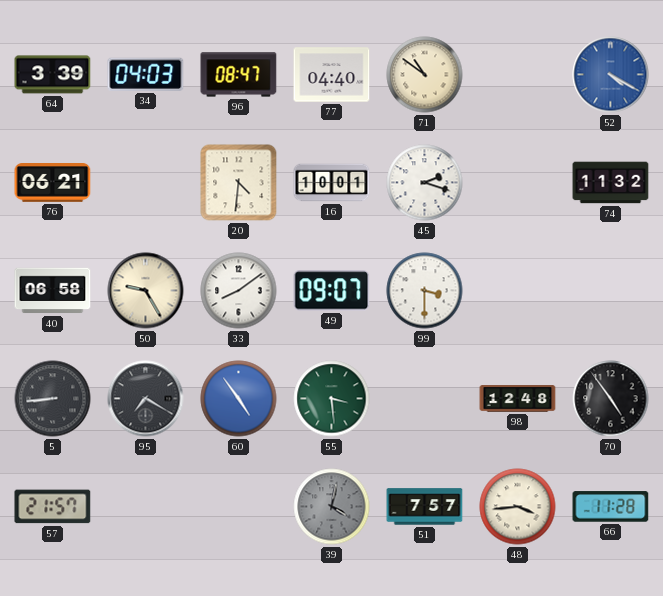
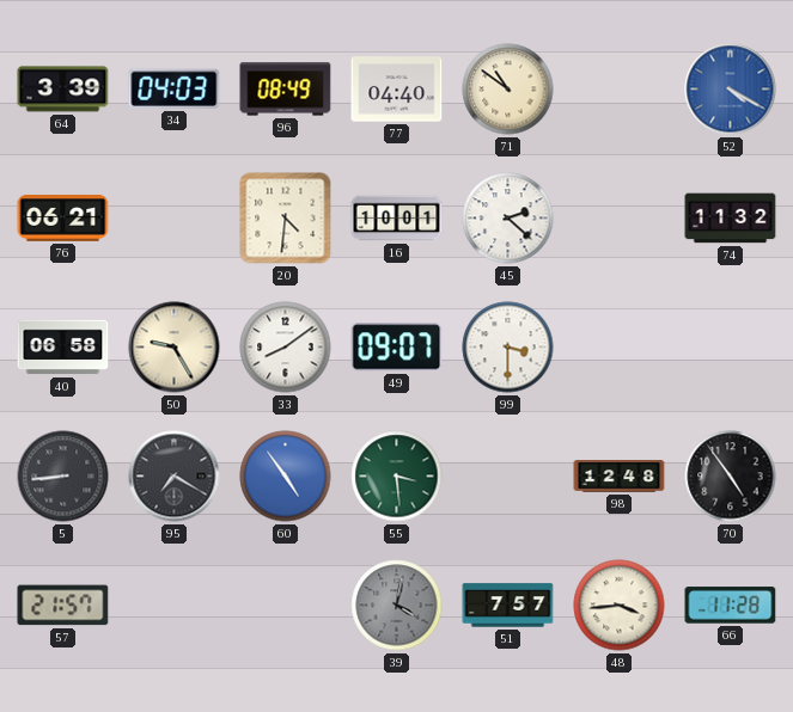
96: 08:47 -> 08:49 (286, 90)
45: 2:18 -> 2:22 (508, 219)
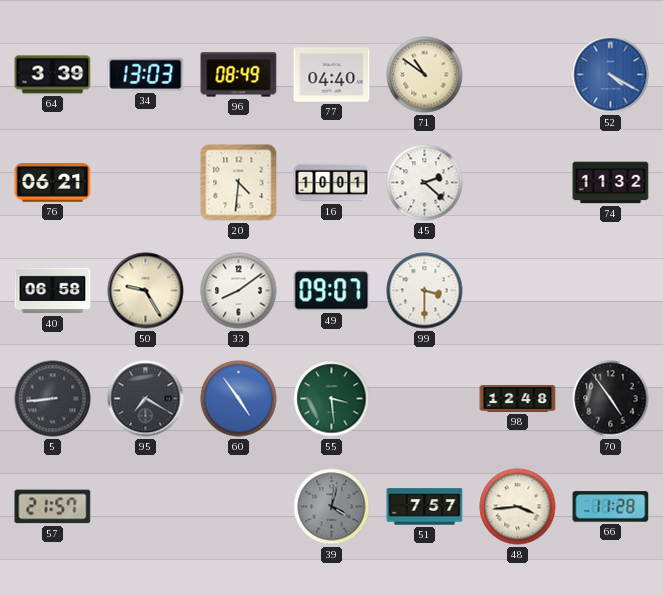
34: 04:03 -> 13:03 (146, 74)
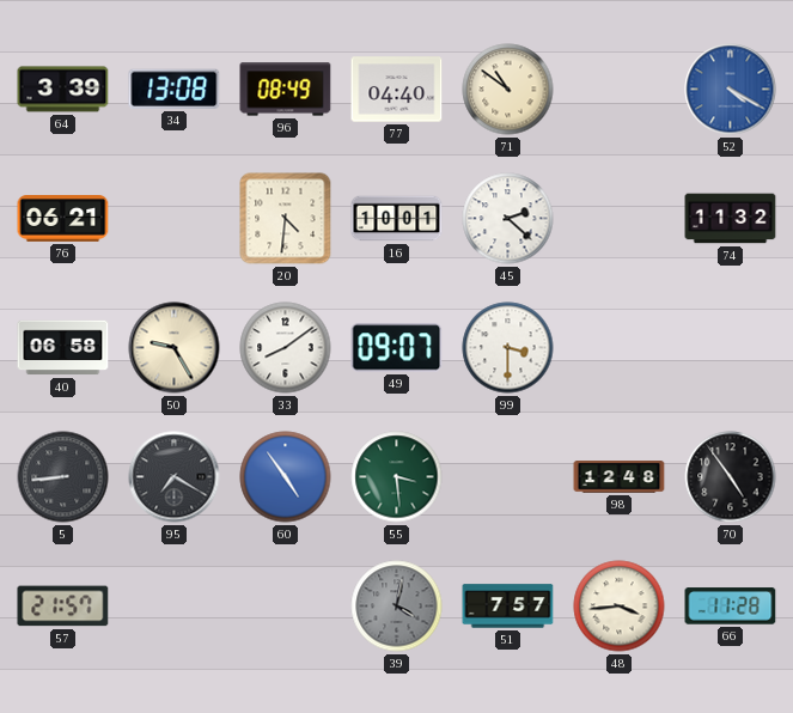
34: 13:03 -> 13:08 (175, 89)
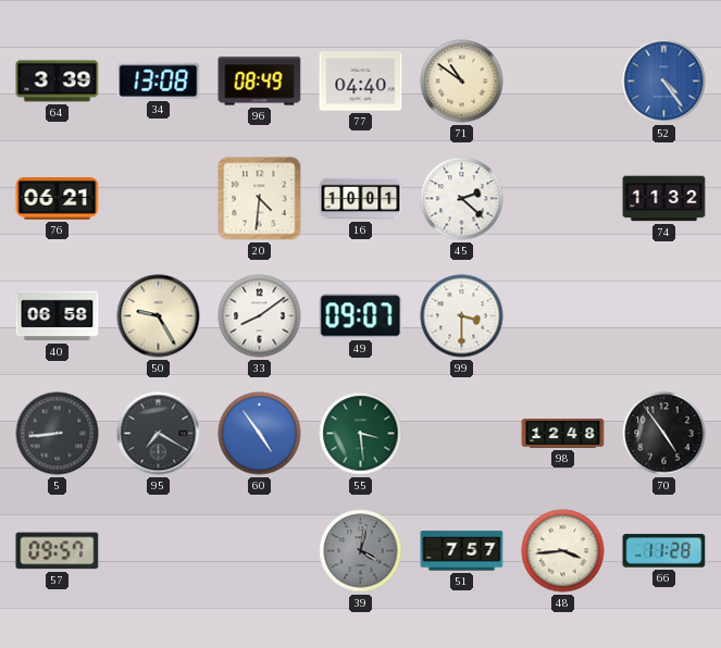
52: 4:20 -> 4:24 (664, 82)
57: 21:57 -> 09:57 (58, 551)
